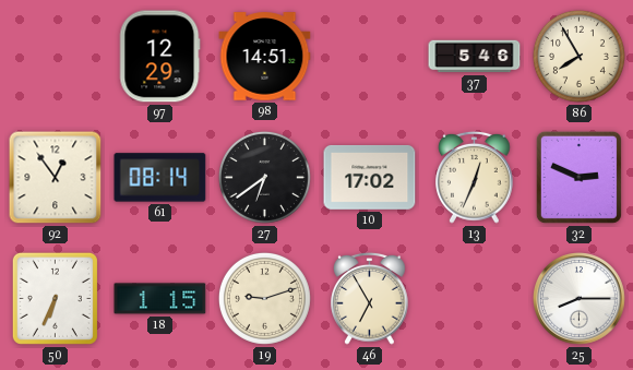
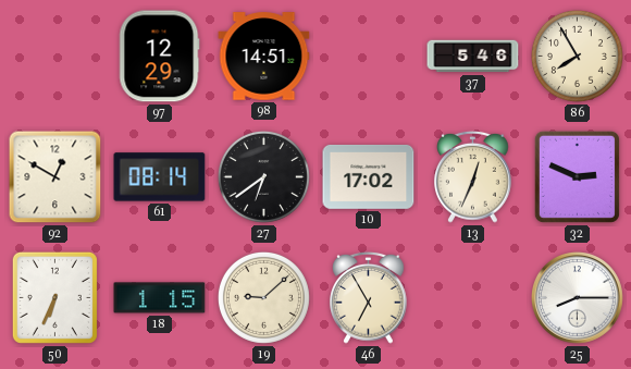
92: 12:54 -> 12:50 (55, 177)
19: 9:12 -> 9:08 (263, 297)
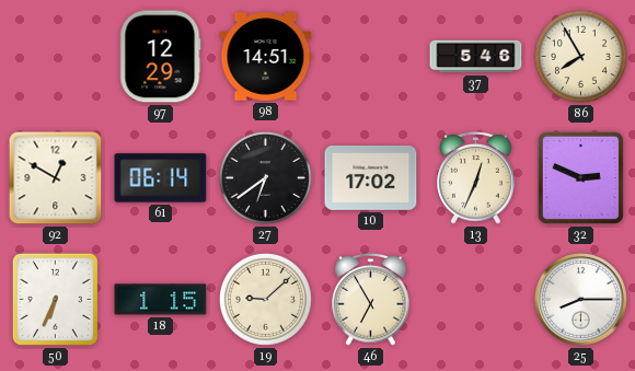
61: 08:14 -> 06:14 (161, 178)
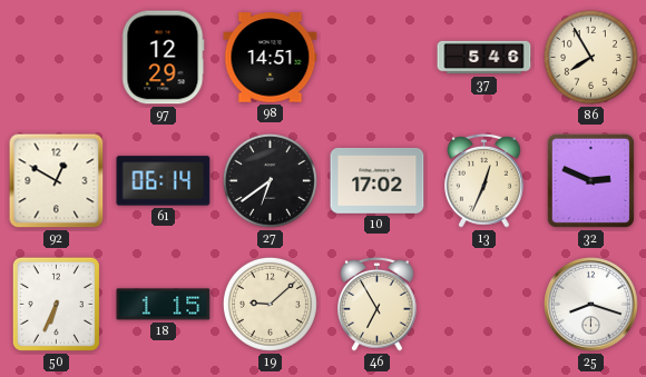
25: 8:15 -> 8:18 (591, 305)
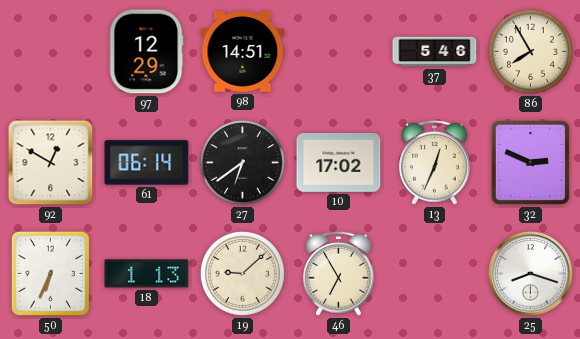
18: 1:15 -> 1:13 (147, 274)
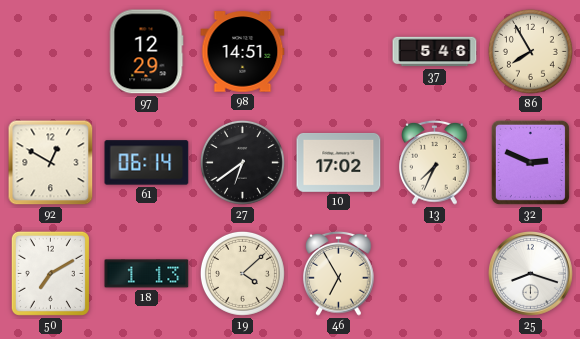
13: 12:34 -> 7:34 (435, 162)
50: 6:34 -> 7:10 (50, 273)
19: 9:08 -> 4:08 (242, 273)
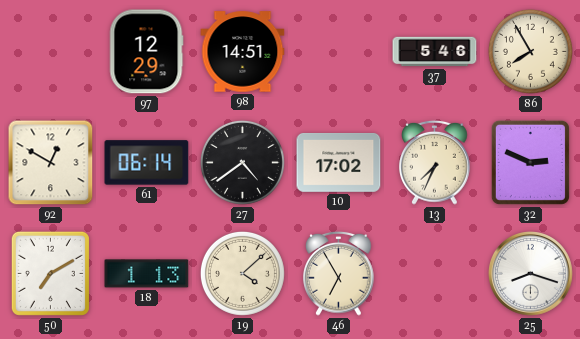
27: 6:39 -> 4:39 (242, 162)
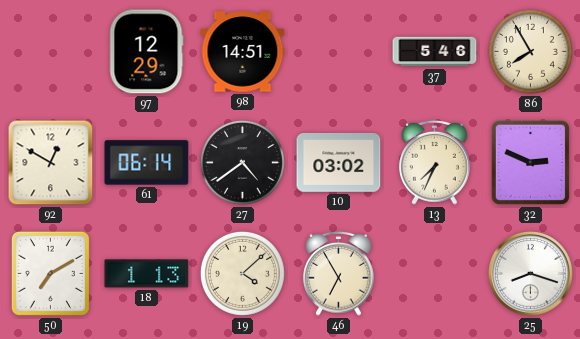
10: 17:02 -> 03:02 (339, 163)
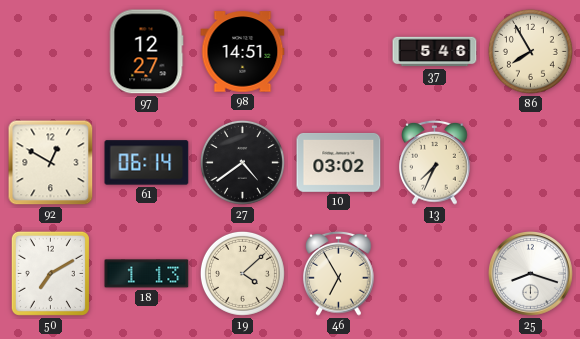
97: 12:29 -> 12:27 (146, 52)
32: 2:49 -> none (530, 162)
